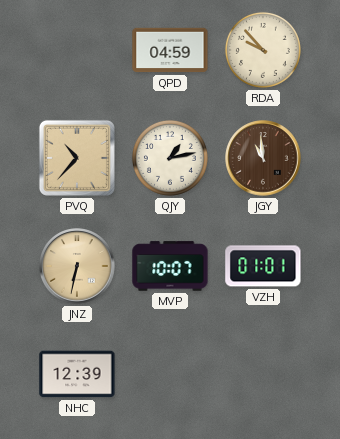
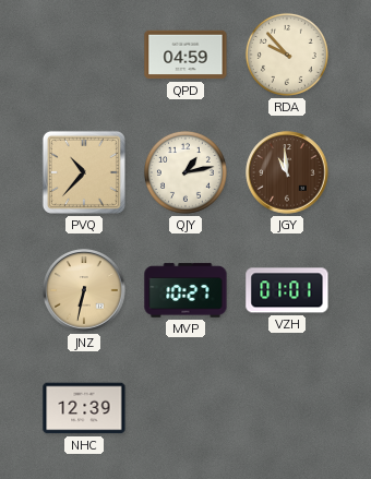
MVP: 10:07 -> 10:27 (185, 290)
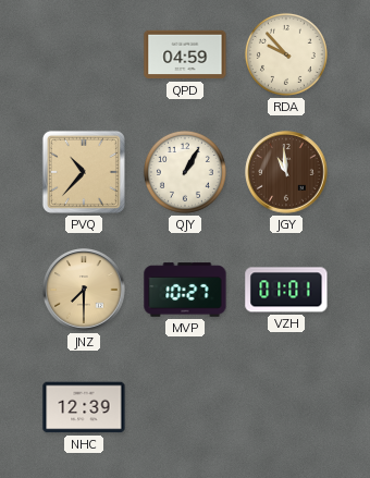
QJY: 1:13 -> 1:05 (185, 172)
JNZ: 6:32 -> 7:30 (84, 290)
